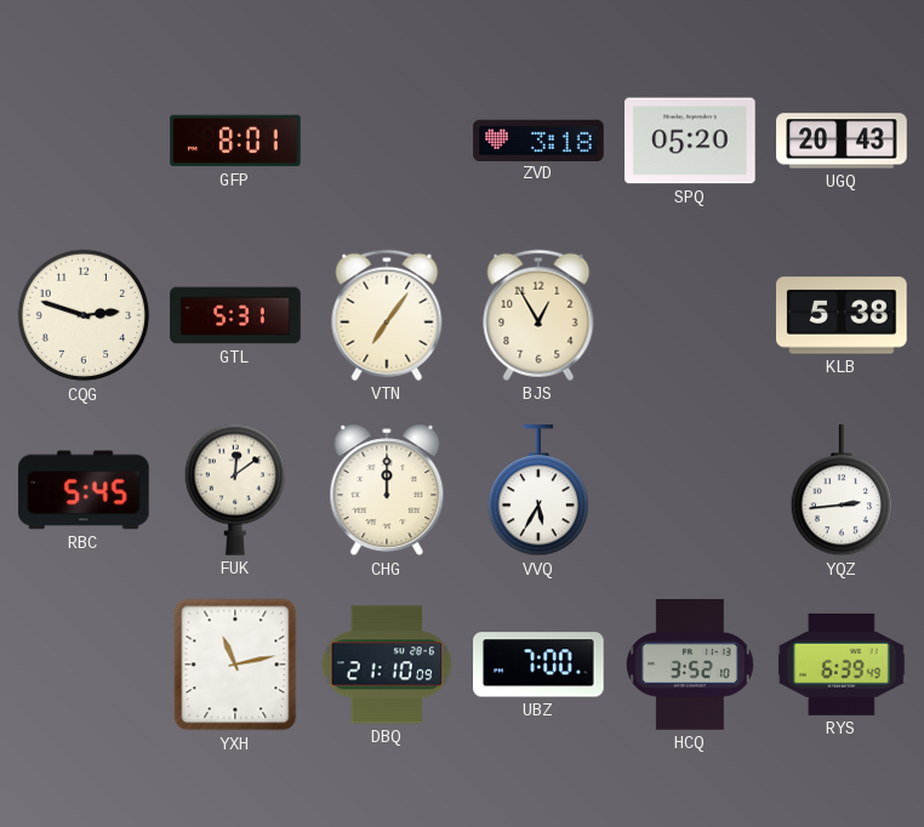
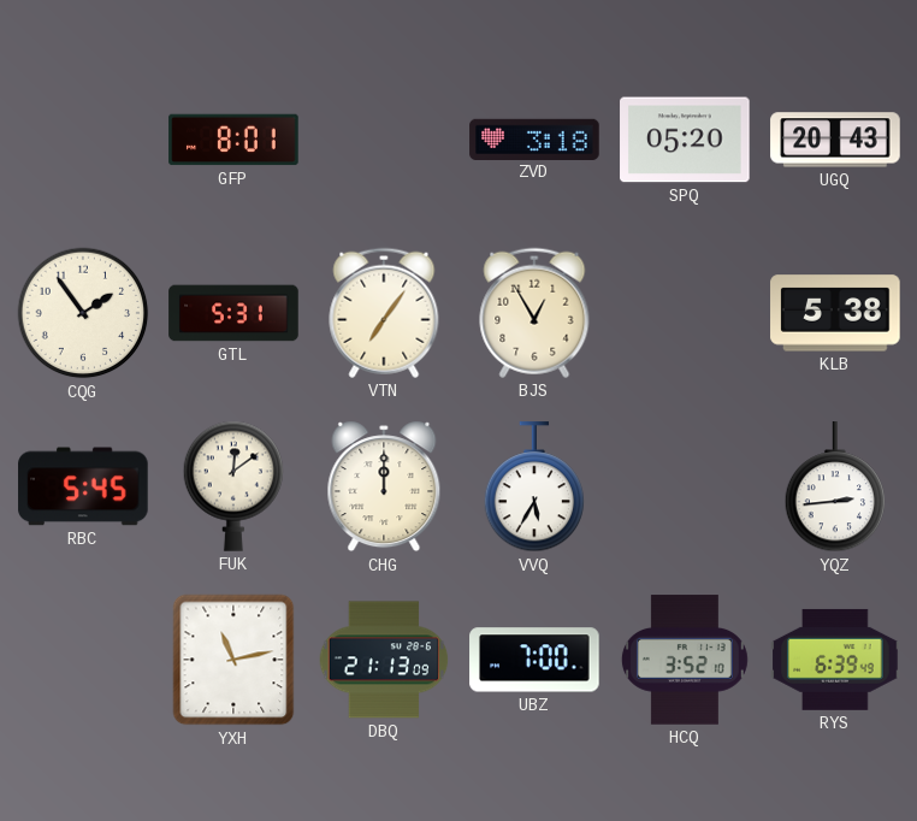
CQG: 2:48 -> 1:54 (83, 313)
DBQ: 21:10 -> 21:13 (384, 660)
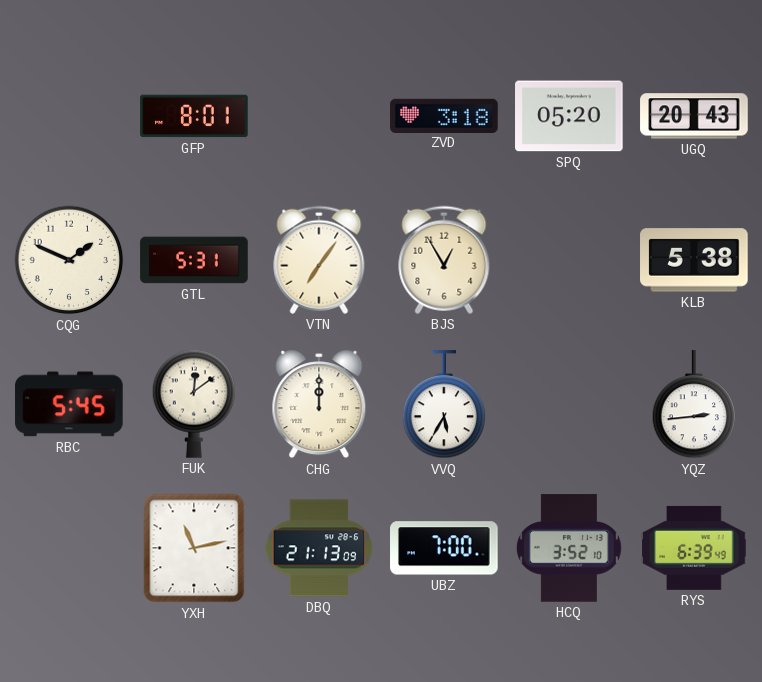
CQG: 1:54 -> 1:49 (69, 260)
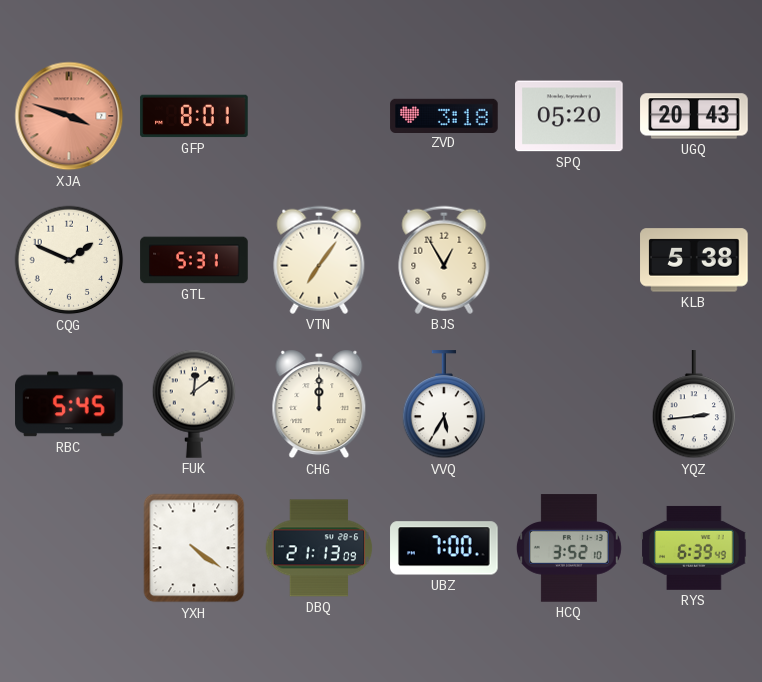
XJA: none -> 3:48 (69, 116)
YXH: 11:13 -> 4:21 (194, 548)
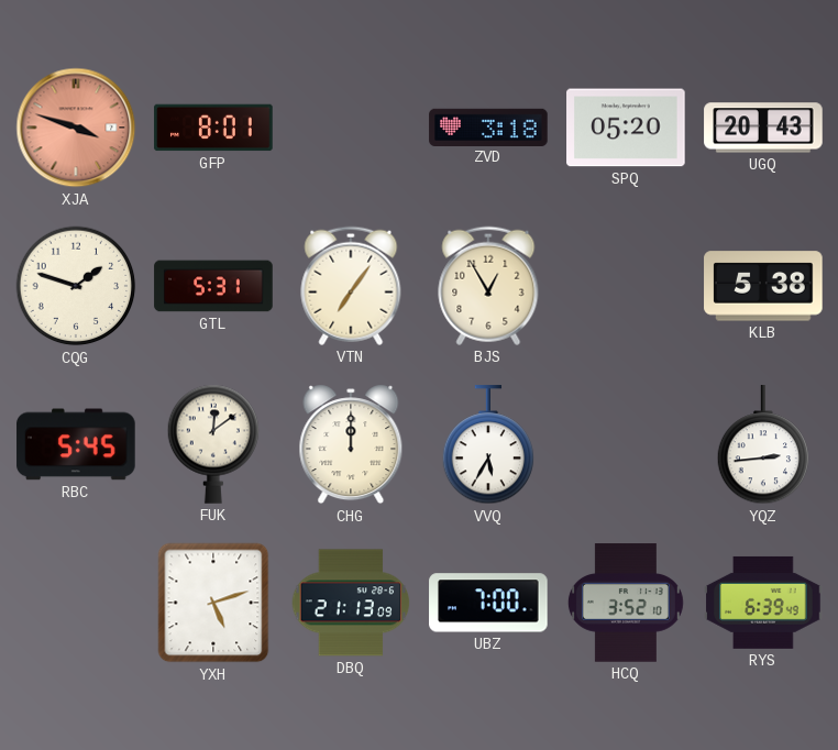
CQG: 1:49 -> 1:48 (76, 286)
YXH: 4:21 -> 5:12 (213, 603)
